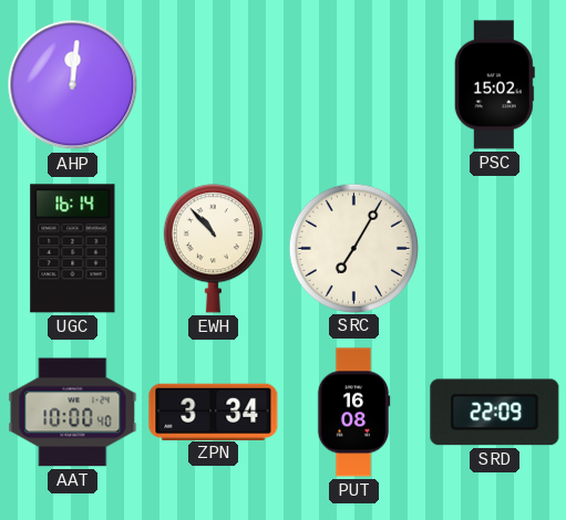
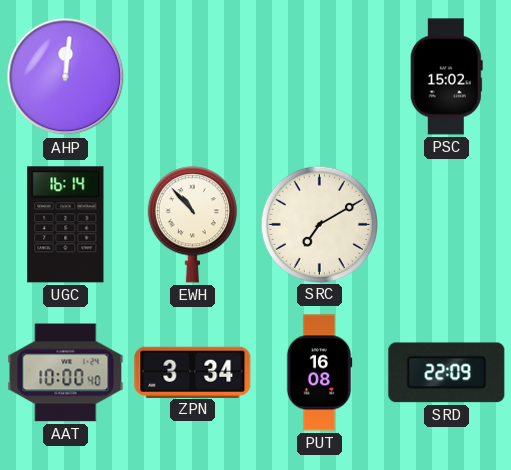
SRC: 7:05 -> 7:10 (319, 224)
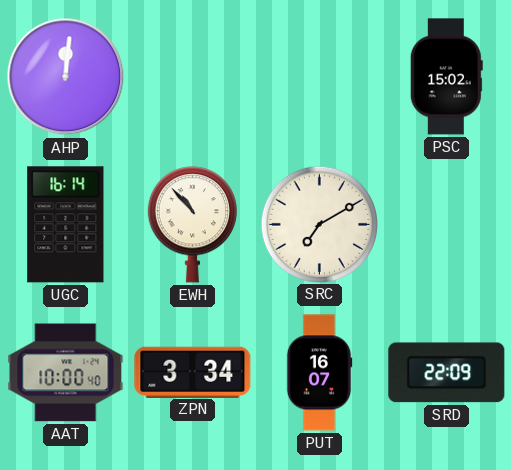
PUT: 16:08 -> 16:07 (319, 373)
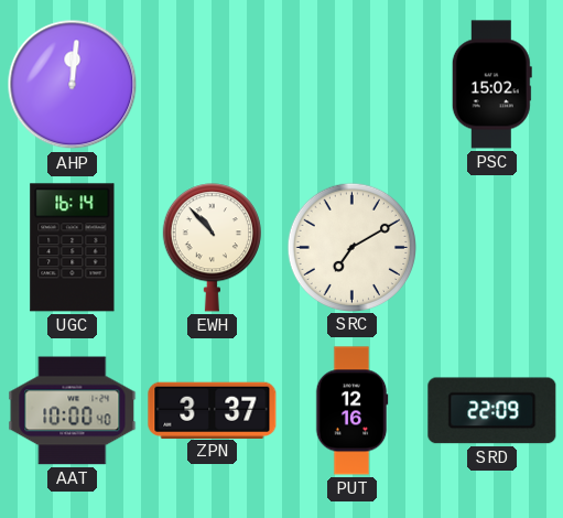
ZPN: 3:34 -> 3:37 (213, 410)
PUT: 16:07 -> 12:16 (351, 411)
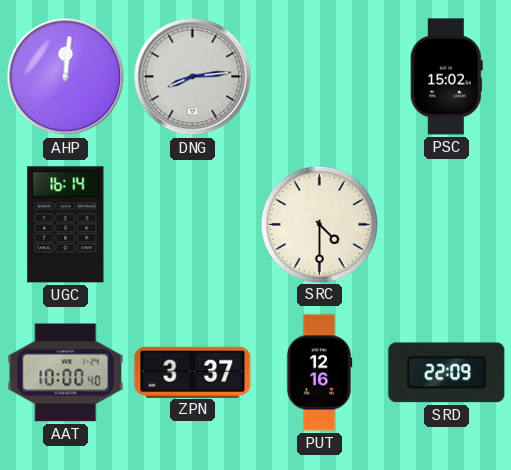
DNG: none -> 8:14 (193, 77)
EWH: 10:53 -> none (212, 248)
SRC: 7:10 -> 4:30 (319, 224)
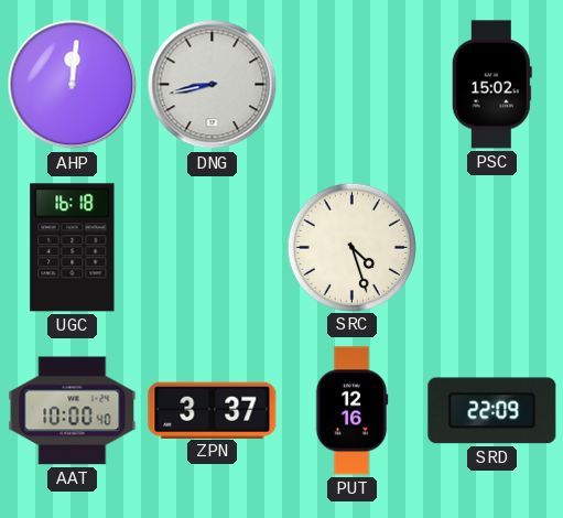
DNG: 8:14 -> 8:43 (213, 85)
UGC: 16:14 -> 16:18 (73, 248)
SRC: 4:30 -> 4:27 (351, 247)
